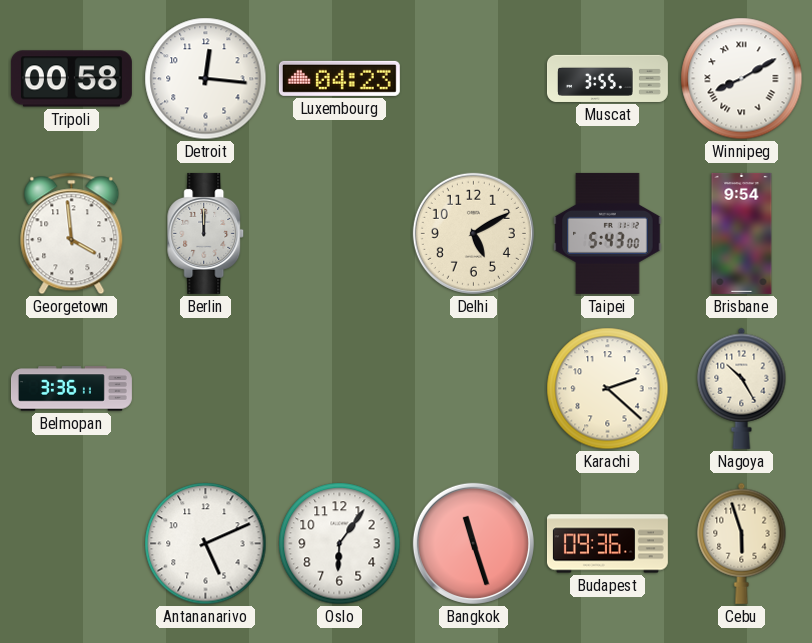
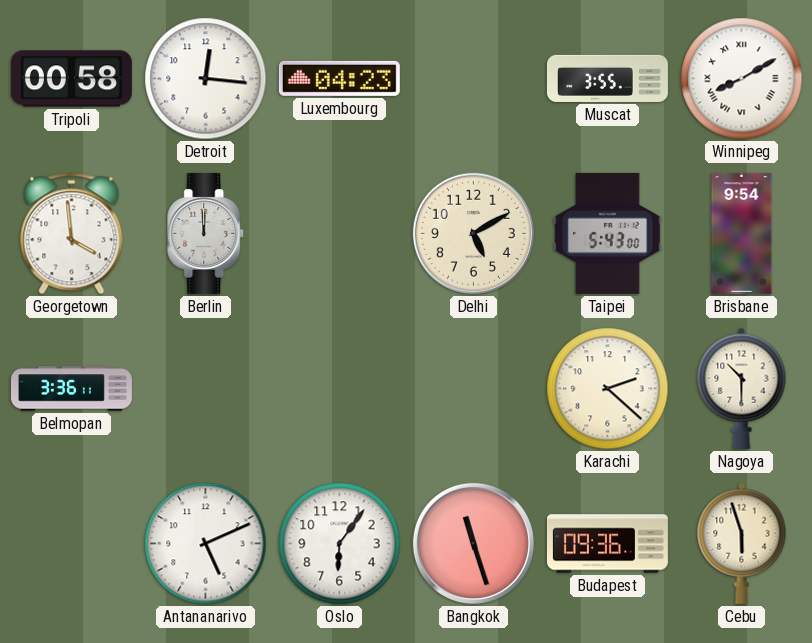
Nagoya: 10:25 -> 10:30 (742, 388)
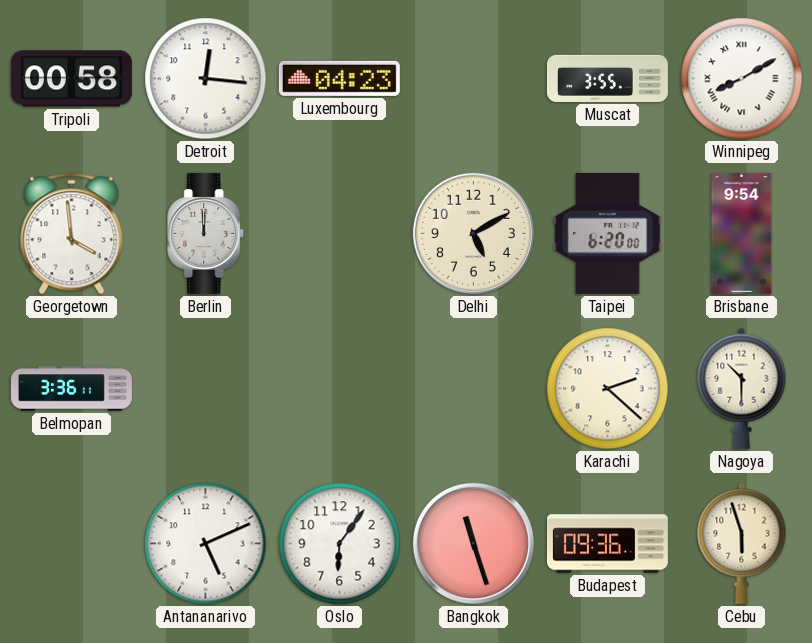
Taipei: 5:43 -> 6:20 (608, 233)
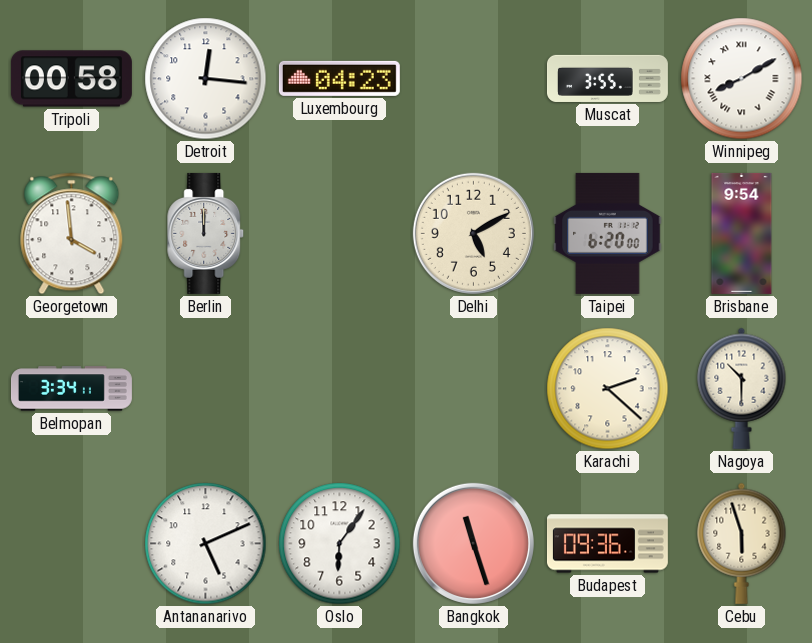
Belmopan: 3:36 -> 3:34 (71, 389)
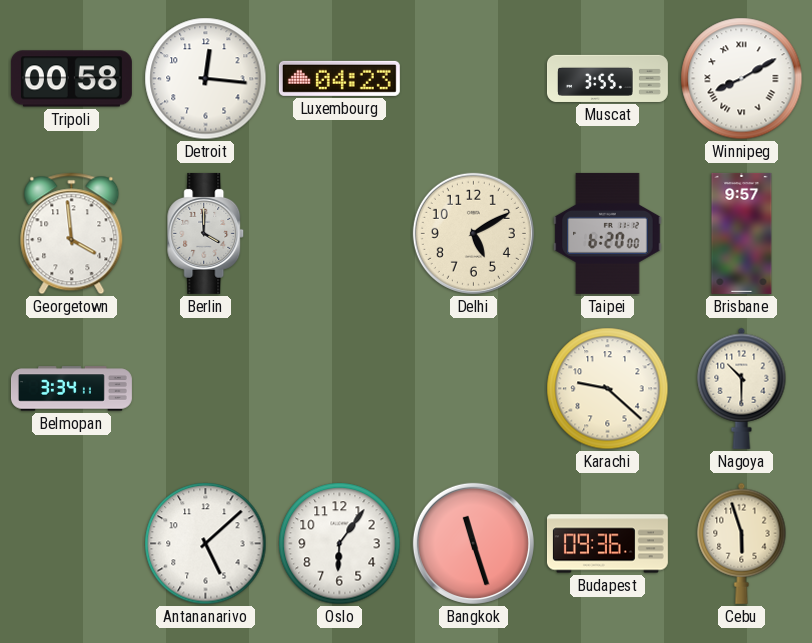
Berlin: 12:00 -> 4:00 (206, 233)
Brisbane: 9:54 -> 9:57 (742, 233)
Karachi: 2:22 -> 9:22 (608, 389)
Antananarivo: 5:11 -> 5:08 (206, 544)
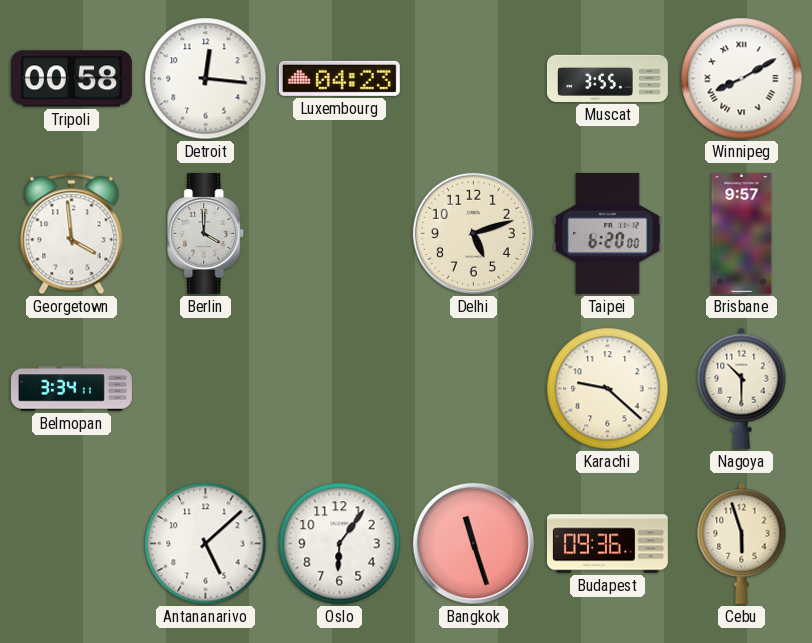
Delhi: 5:10 -> 5:12 (473, 233)
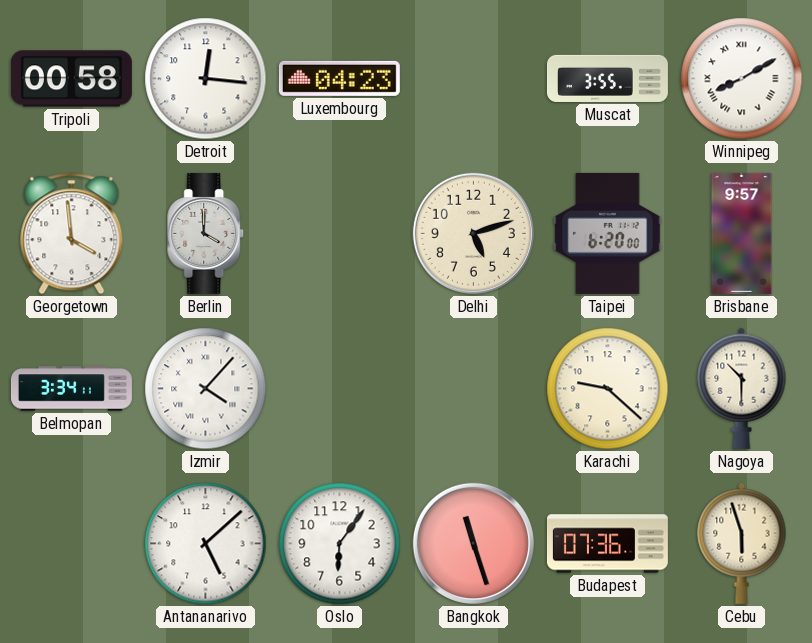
Izmir: none -> 4:07 (206, 389)
Budapest: 09:36 -> 07:36 (607, 544)
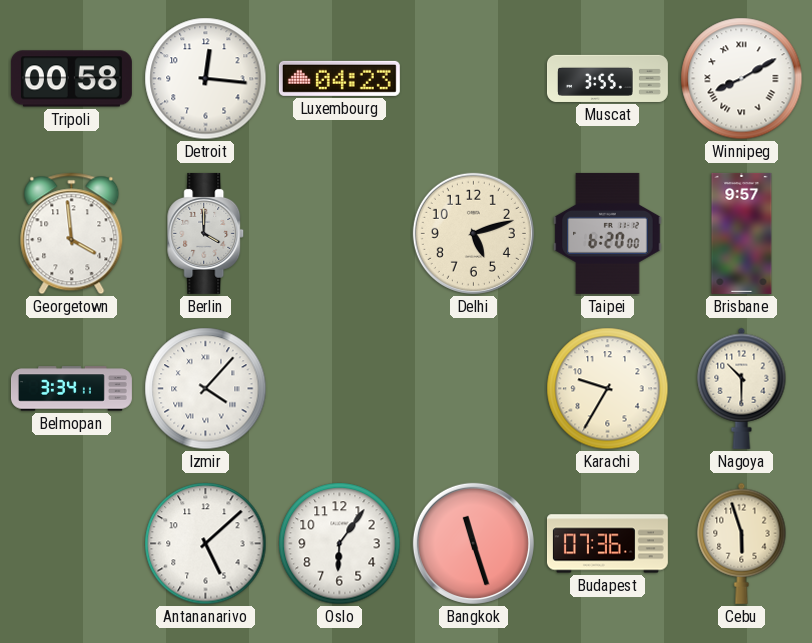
Karachi: 9:22 -> 9:35 (608, 389)
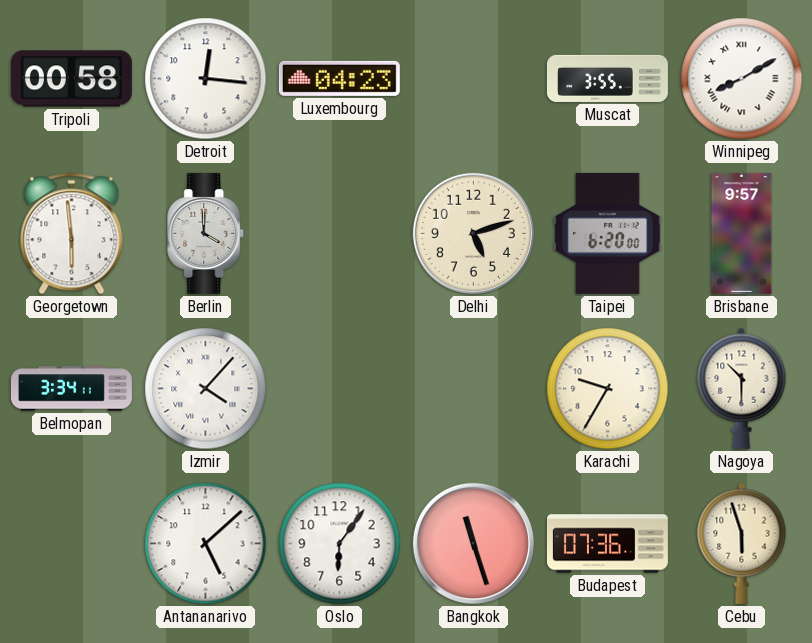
Georgetown: 3:59 -> 5:59 (72, 234)
